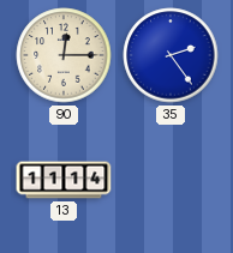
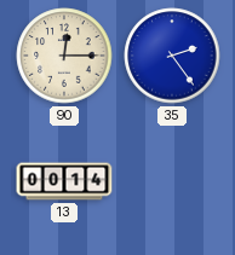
13: 11:14 -> 00:14 (64, 181)
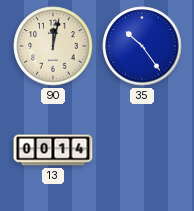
90: 12:15 -> 12:02 (53, 46)
35: 2:24 -> 10:24 (142, 46)
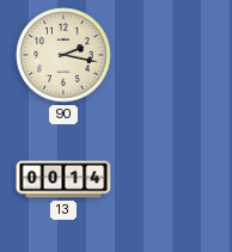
90: 12:02 -> 2:17 (63, 55)
35: 10:24 -> none (142, 46)
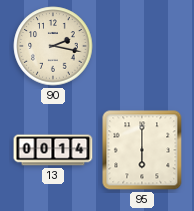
95: none -> 6:00 (142, 150)
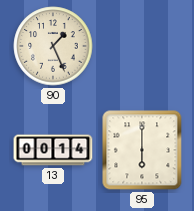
90: 2:17 -> 1:26 (53, 46)
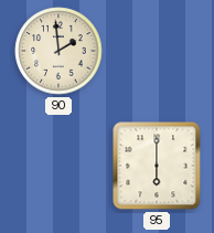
90: 1:26 -> 1:59 (58, 51)
13: 00:14 -> none (53, 150)
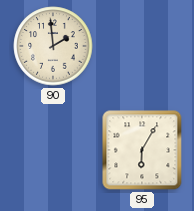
95: 6:00 -> 6:05 (142, 150)
